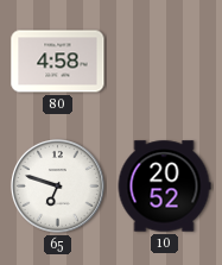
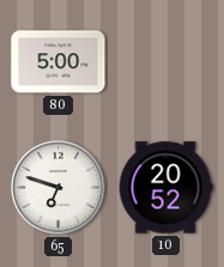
80: 4:58 -> 5:00 (59, 62)
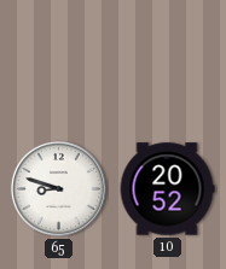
80: 5:00 -> none (59, 62)
65: 6:48 -> 8:48 (58, 188)
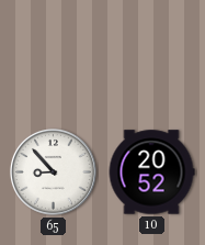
65: 8:48 -> 8:53 (53, 171)
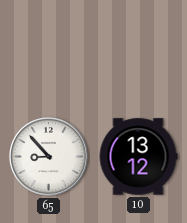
10: 20:52 -> 13:12 (138, 157)
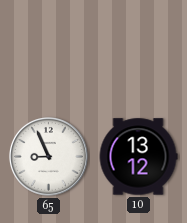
65: 8:53 -> 8:56 (48, 156)
